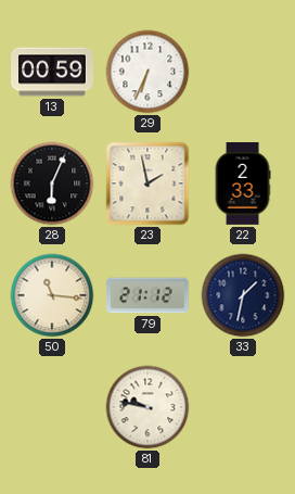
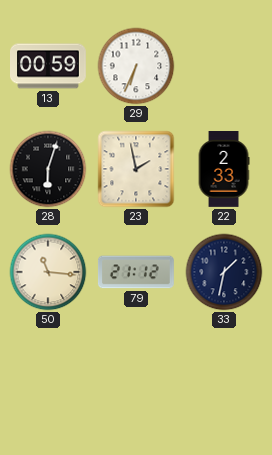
28: 6:04 -> 6:03 (48, 169)
81: 9:47 -> none (147, 407)
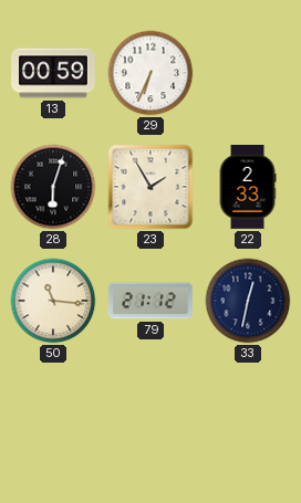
23: 1:58 -> 1:55 (150, 187)
33: 1:32 -> 12:32 (248, 301)
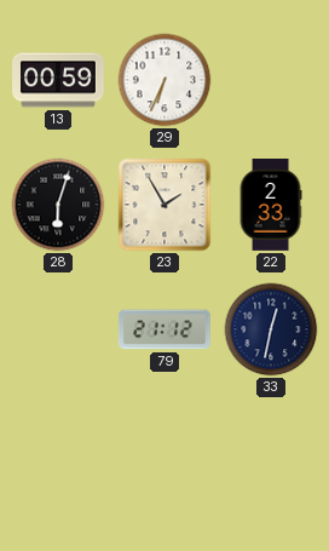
50: 11:16 -> none (53, 301)
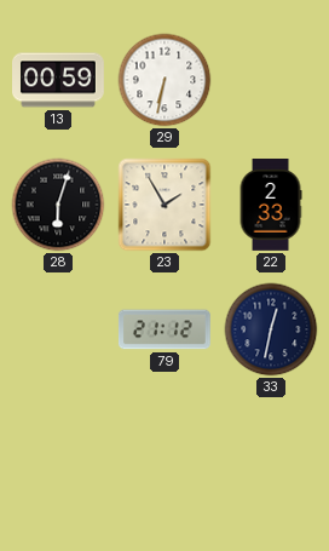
29: 6:34 -> 6:32 (164, 80)
